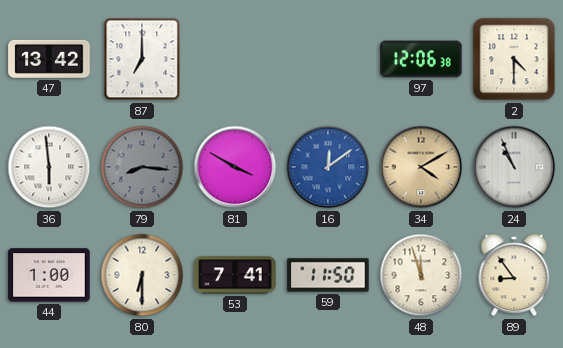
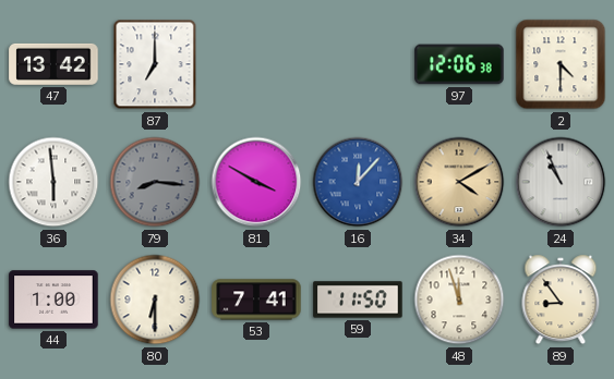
16: 12:09 -> 12:07 (358, 182)
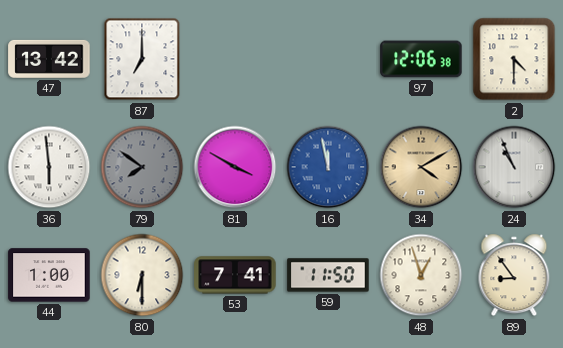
79: 8:16 -> 7:51 (142, 167)
16: 12:07 -> 11:58 (328, 167)
48: 11:57 -> 12:57 (421, 275)
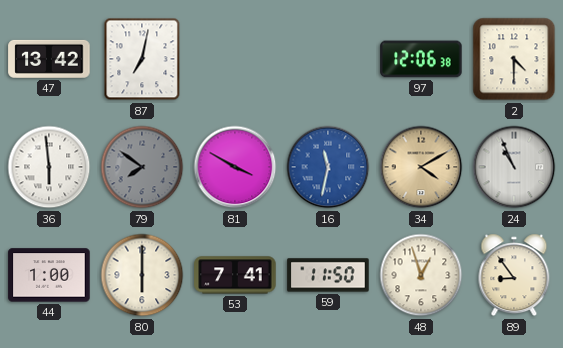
87: 7:00 -> 7:02 (142, 59)
16: 11:58 -> 11:32 (328, 167)
80: 6:30 -> 6:00 (142, 275)
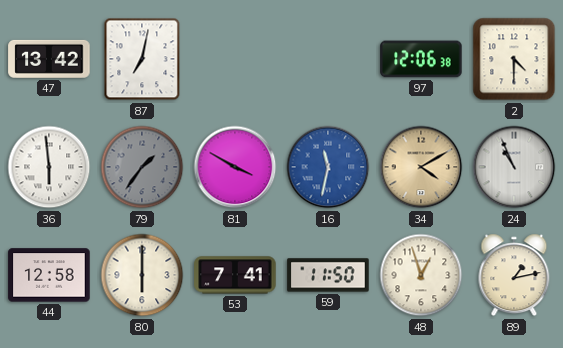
79: 7:51 -> 1:36 (142, 167)
44: 1:00 -> 12:58 (49, 275)
89: 8:54 -> 1:13 (514, 275)
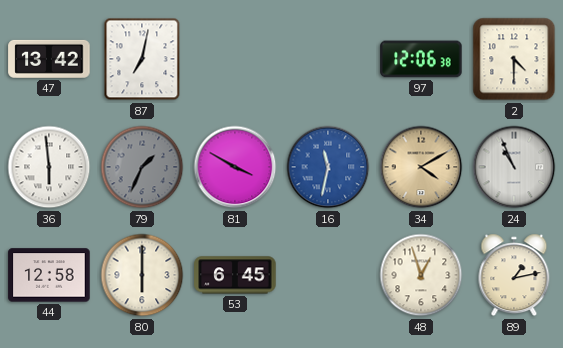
79: 1:36 -> 1:34 (142, 167)
53: 7:41 -> 6:45 (235, 275)
59: 11:50 -> none (328, 275)
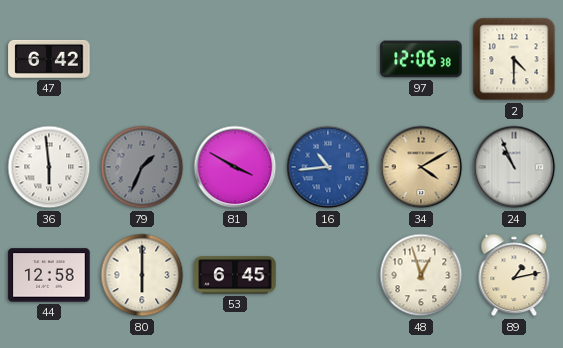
47: 13:42 -> 6:42 (49, 59)
87: 7:02 -> none (142, 59)
16: 11:32 -> 10:44 (328, 167)
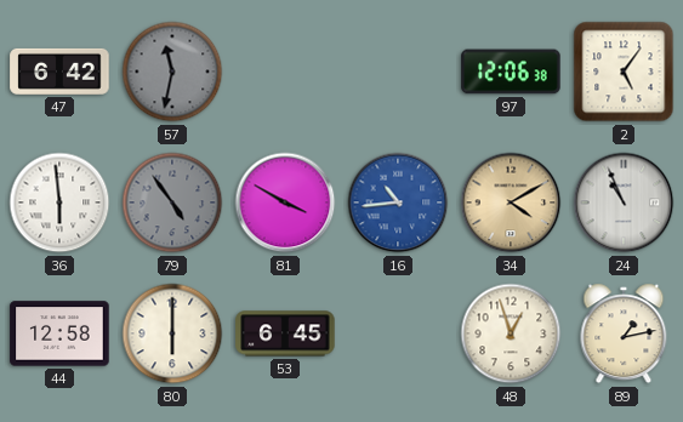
57: none -> 11:32 (172, 72)
2: 4:30 -> 5:06 (624, 72)
79: 1:34 -> 4:54 (172, 203)
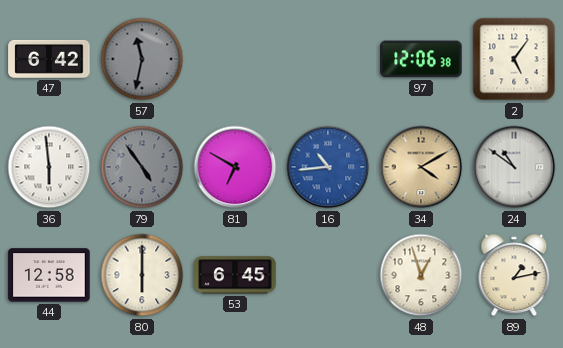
81: 3:50 -> 6:50 (235, 167)
24: 10:56 -> 10:51 (514, 167)
